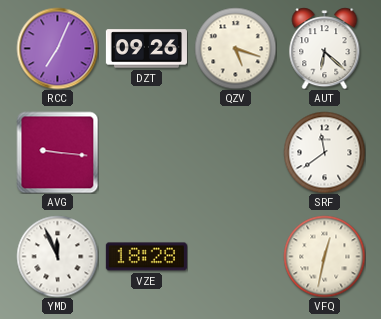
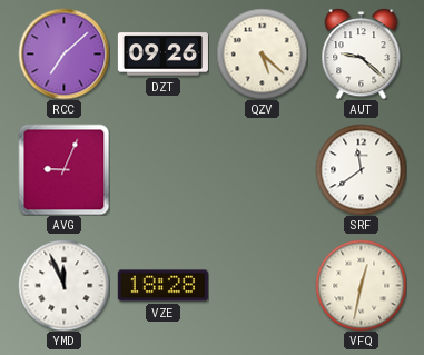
RCC: 7:04 -> 7:08 (63, 53)
QZV: 5:18 -> 5:22 (262, 53)
AUT: 6:22 -> 9:22 (362, 53)
AVG: 9:16 -> 9:04 (63, 169)
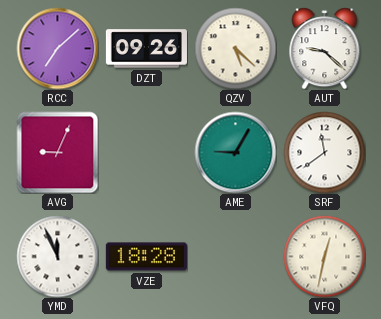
AME: none -> 9:05 (235, 152)
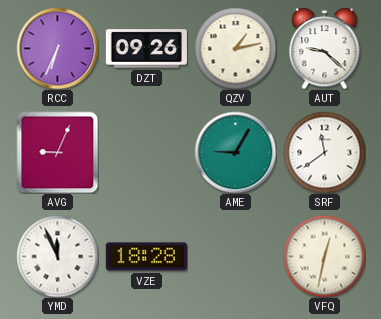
RCC: 7:08 -> 6:34 (57, 48)
QZV: 5:22 -> 1:13 (235, 48)
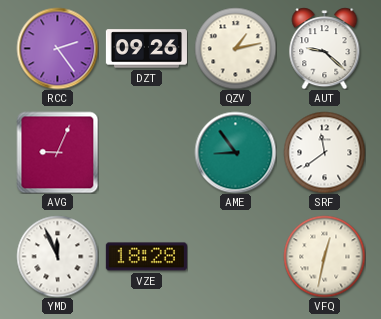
RCC: 6:34 -> 2:24 (57, 48)
AME: 9:05 -> 8:54 (235, 152)
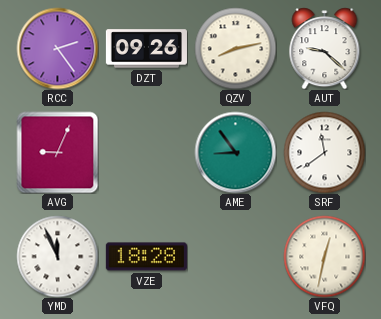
QZV: 1:13 -> 8:13 (235, 48)
